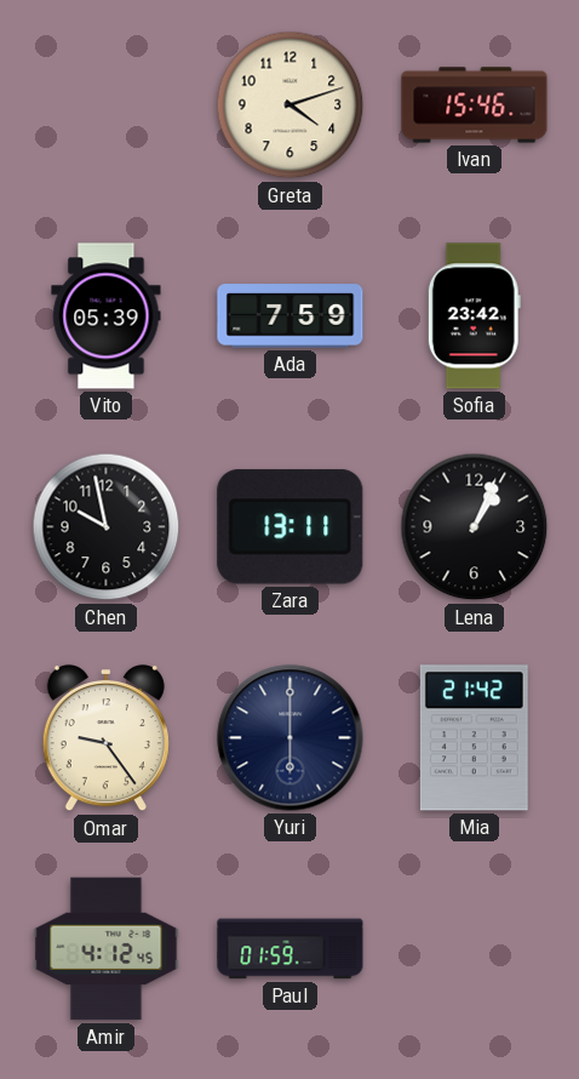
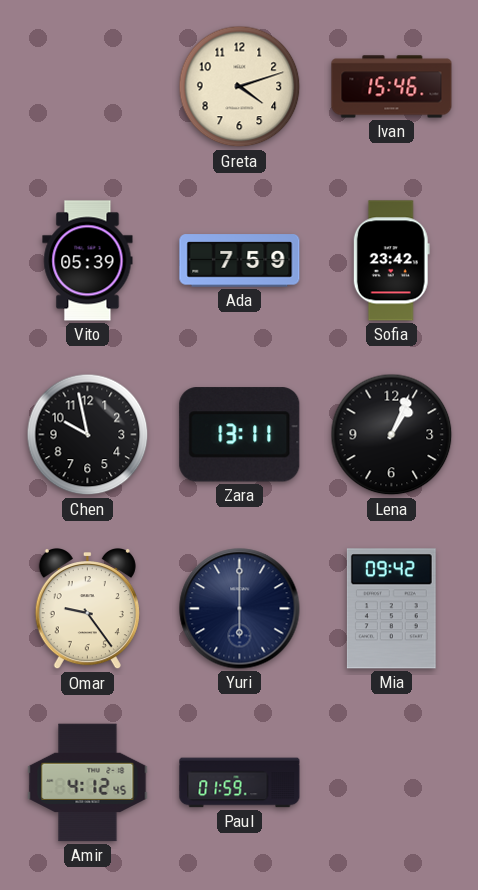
Mia: 21:42 -> 09:42 (391, 609)
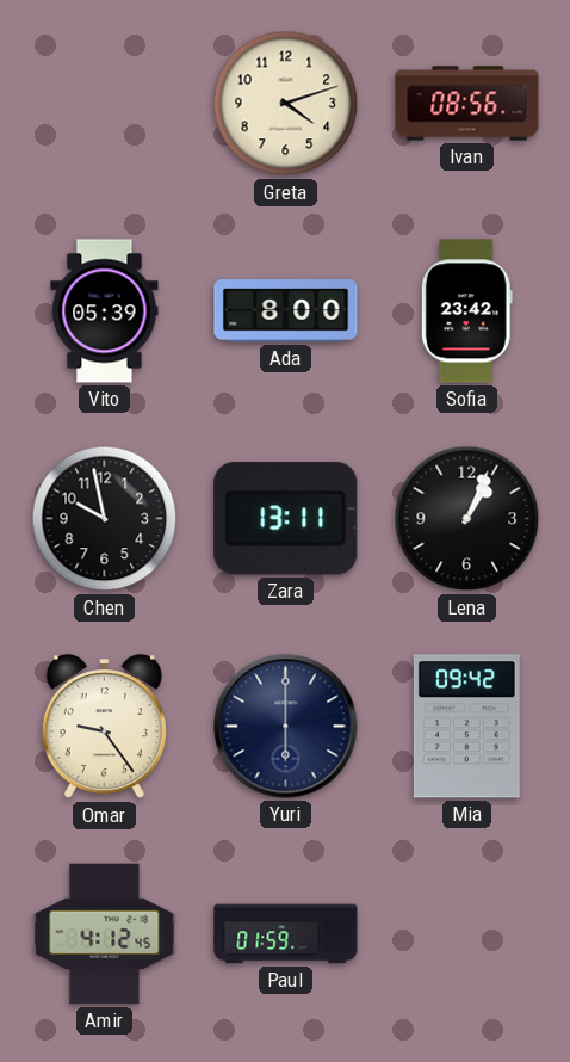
Ivan: 15:46 -> 08:56 (467, 104)
Ada: 7:59 -> 8:00 (286, 311)
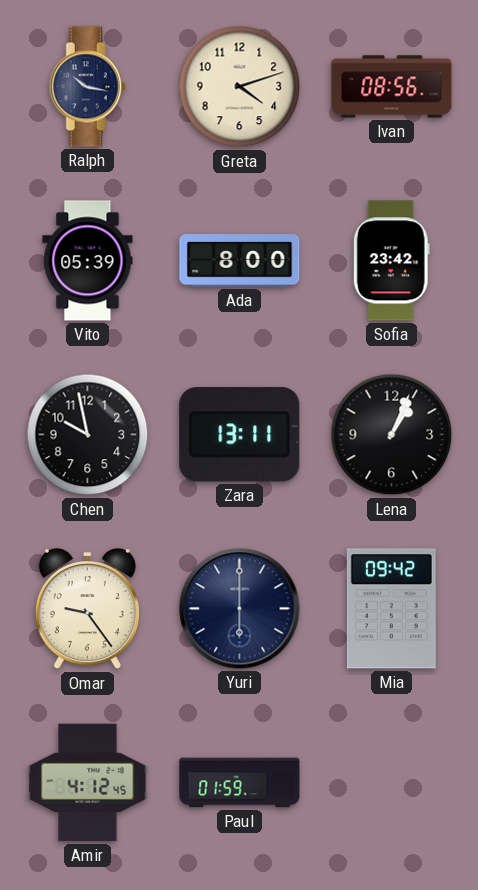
Ralph: none -> 10:17 (87, 87)
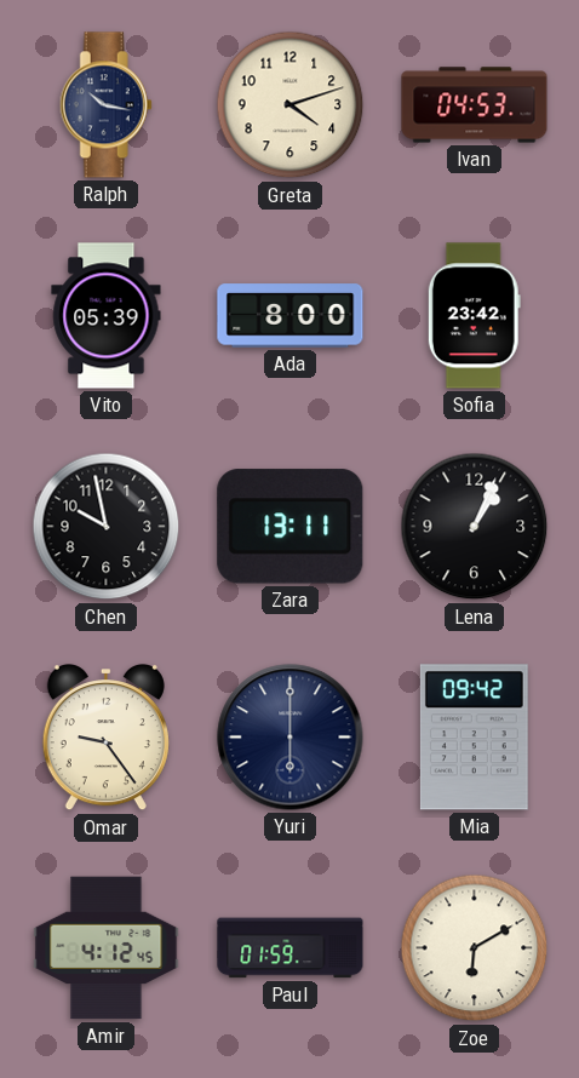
Ivan: 08:56 -> 04:53 (475, 105)
Zoe: none -> 6:10 (475, 948)
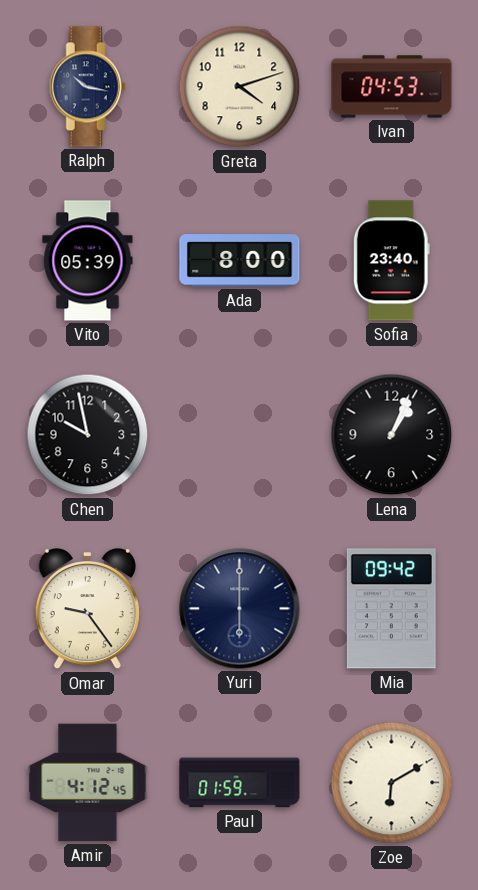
Sofia: 23:42 -> 23:40 (391, 261)
Zara: 13:11 -> none (291, 527)
